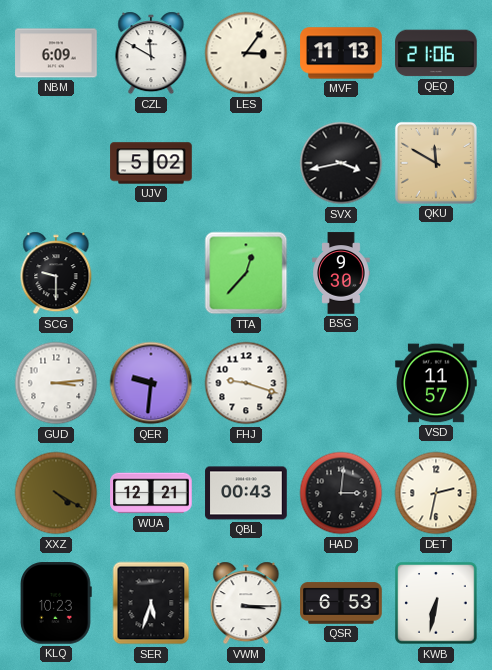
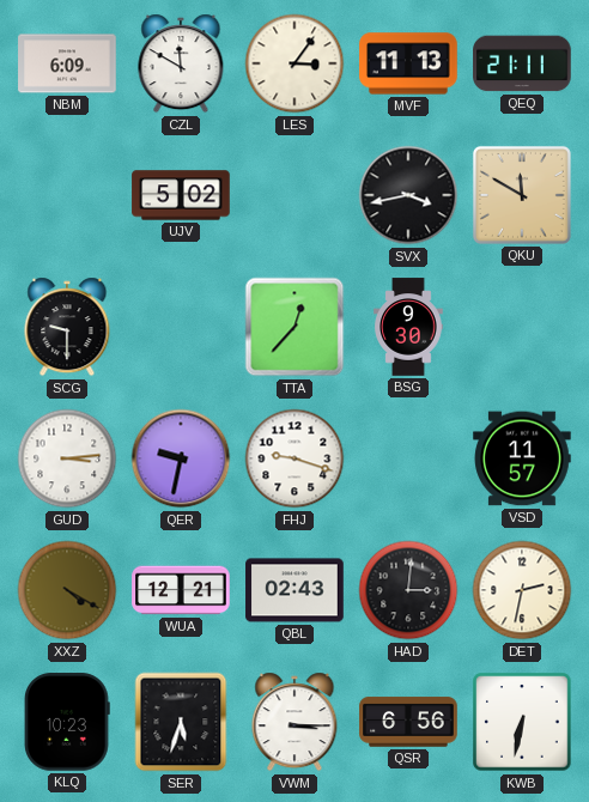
QEQ: 21:06 -> 21:11 (522, 63)
QER: 9:31 -> 9:32 (181, 458)
QBL: 00:43 -> 02:43 (294, 590)
QSR: 6:53 -> 6:56 (408, 722)
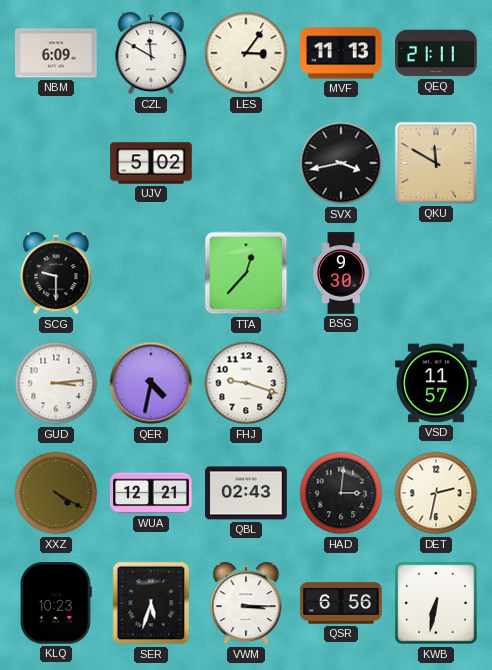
QER: 9:32 -> 4:32 (151, 383)
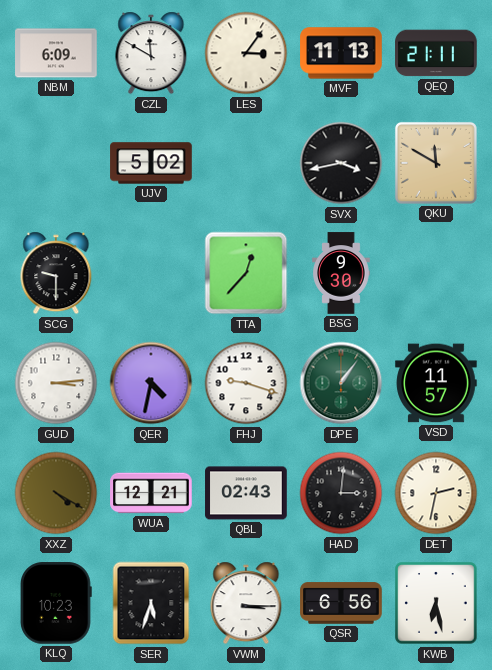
DPE: none -> 1:06 (341, 383)
KWB: 6:32 -> 6:28 (436, 603)
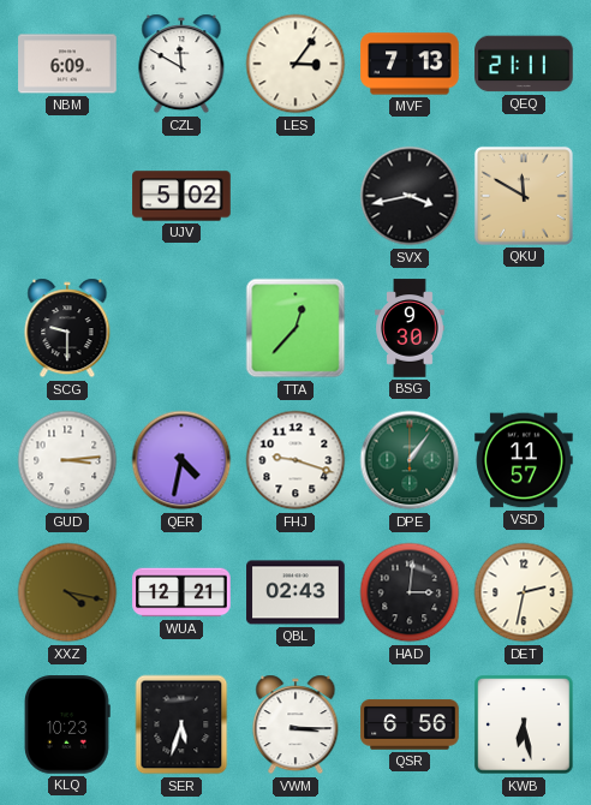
MVF: 11:13 -> 7:13 (410, 64)
XXZ: 4:20 -> 4:17 (67, 592)
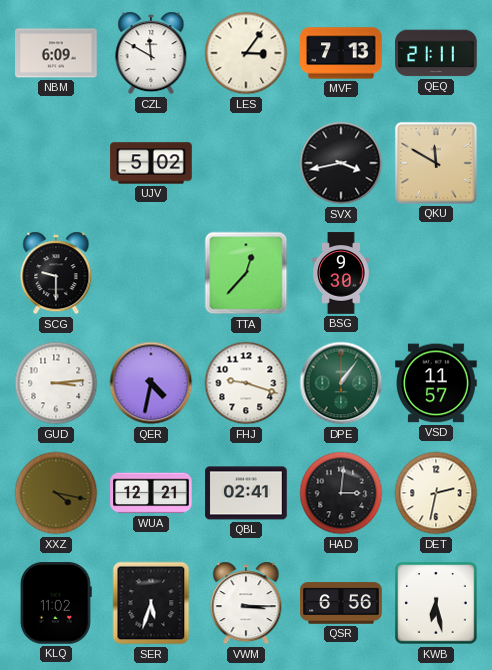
QBL: 02:43 -> 02:41 (246, 493)
KLQ: 10:23 -> 11:02 (56, 603)
